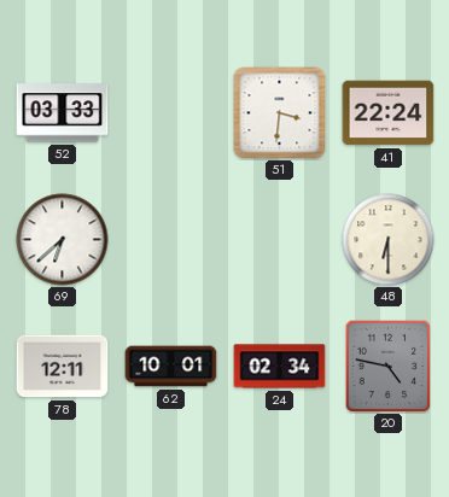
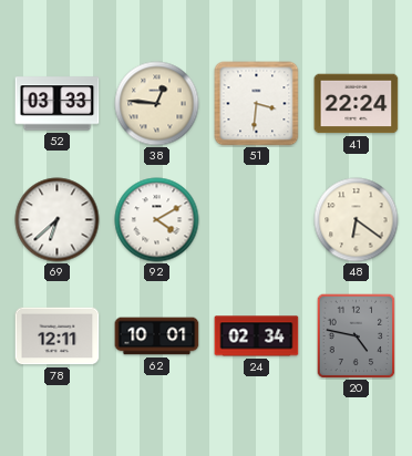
38: none -> 12:46 (157, 104)
92: none -> 4:10 (157, 220)
48: 6:30 -> 6:21 (357, 220)
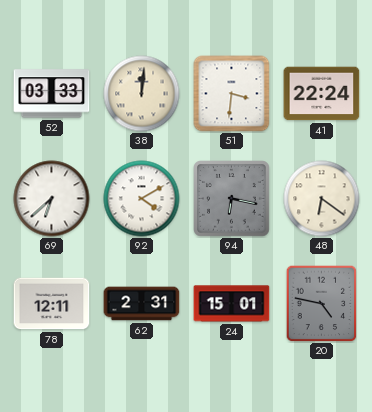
38: 12:46 -> 12:01 (142, 94)
94: none -> 6:17 (232, 199)
62: 10:01 -> 2:31 (142, 304)
24: 02:34 -> 15:01 (232, 304)
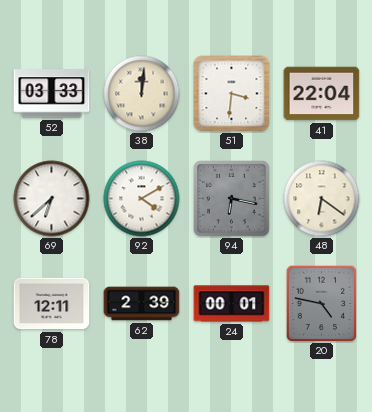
41: 22:24 -> 22:04 (322, 94)
62: 2:31 -> 2:39 (142, 304)
24: 15:01 -> 00:01 (232, 304)
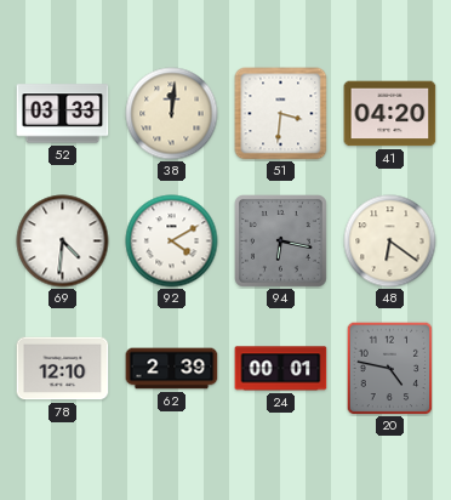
41: 22:04 -> 04:20 (390, 114)
69: 6:38 -> 4:31 (63, 242)
78: 12:11 -> 12:10 (63, 369)
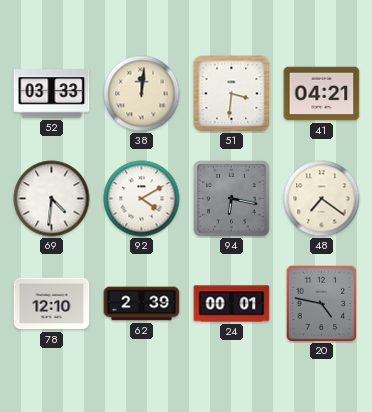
41: 04:20 -> 04:21 (322, 94)
48: 6:21 -> 7:21 (322, 199)
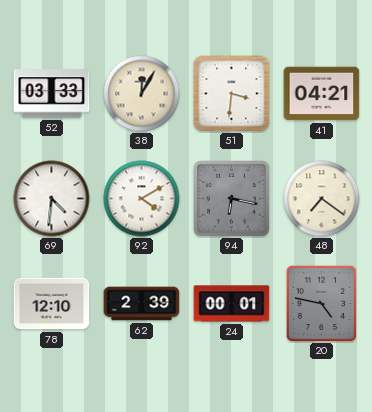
38: 12:01 -> 12:05 (142, 94)
